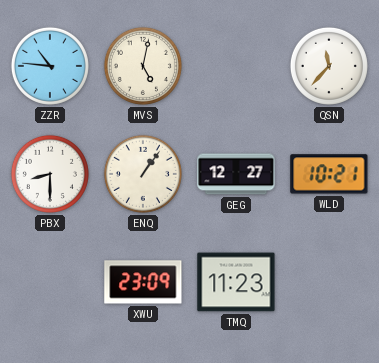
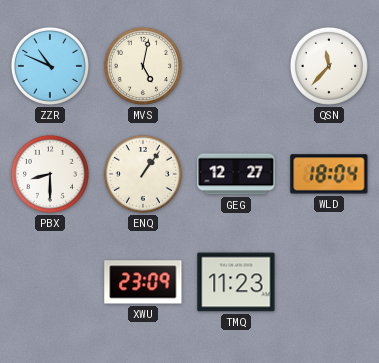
ZZR: 10:46 -> 10:49 (50, 66)
WLD: 10:21 -> 18:04 (329, 174)
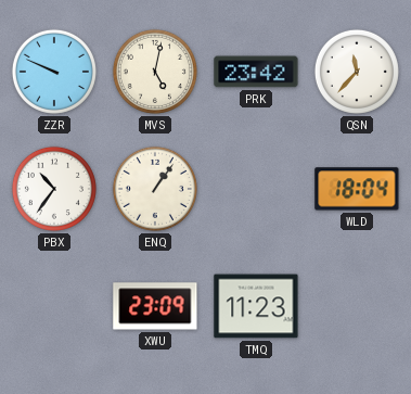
ZZR: 10:49 -> 9:49 (54, 72)
PRK: none -> 23:42 (256, 72)
PBX: 8:30 -> 10:36 (54, 189)
GEG: 12:27 -> none (236, 174)
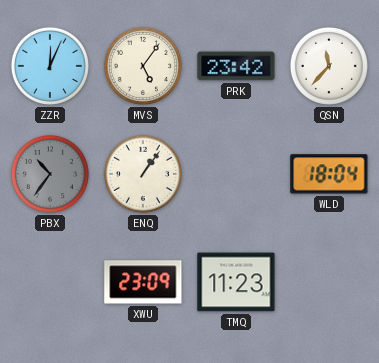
ZZR: 9:49 -> 12:04 (50, 66)
MVS: 5:02 -> 5:06 (143, 66)
PBX dial: white -> grey (50, 174)
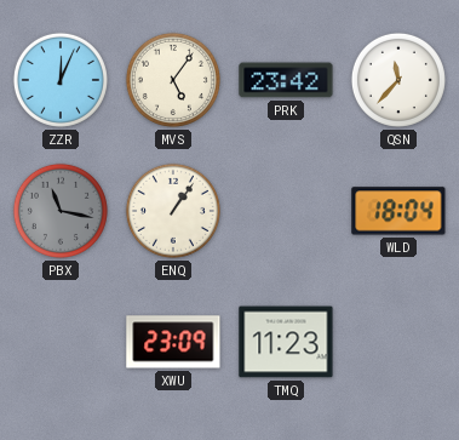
PBX: 10:36 -> 11:17 (61, 211)
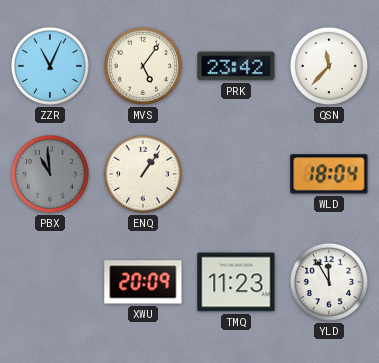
ZZR: 12:04 -> 11:04 (50, 66)
PBX: 11:17 -> 10:59 (50, 174)
XWU: 23:09 -> 20:09 (143, 282)
YLD: none -> 11:55 (329, 282)
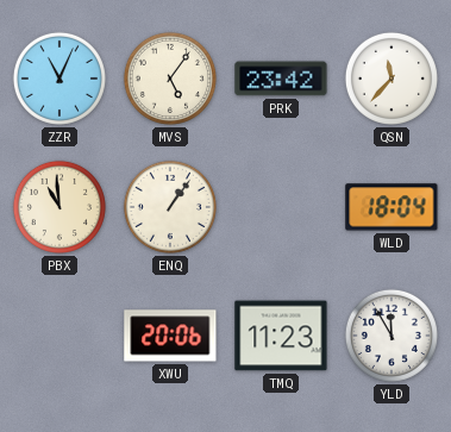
PBX dial: grey -> cream (59, 207)
XWU: 20:09 -> 20:06 (170, 336)
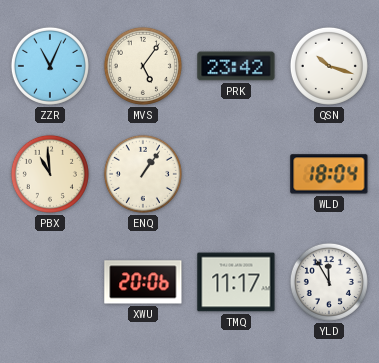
QSN: 11:37 -> 10:18 (329, 66)
TMQ: 11:23 -> 11:17 (236, 282)
